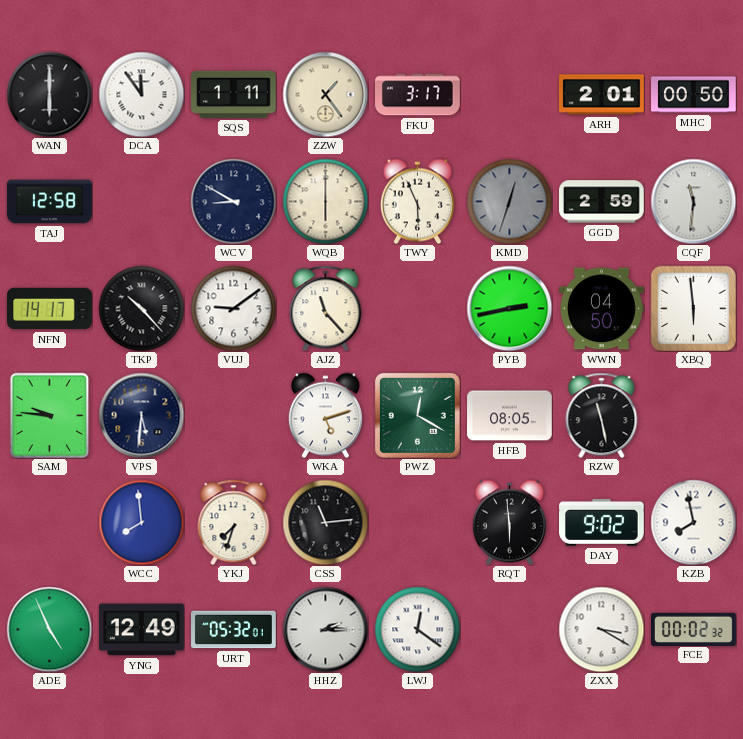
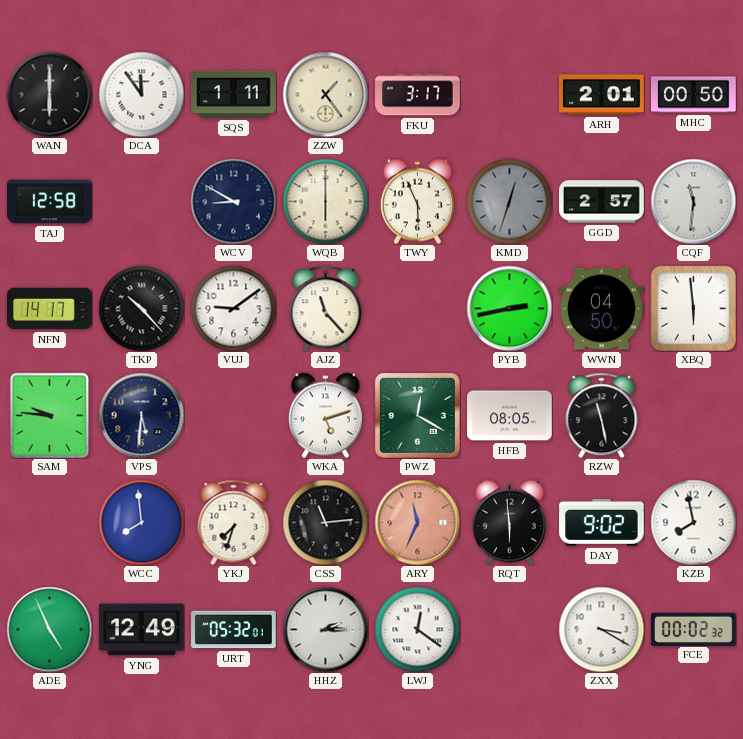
GGD: 2:59 -> 2:57 (602, 202)
ARY: none -> 11:34 (417, 522)
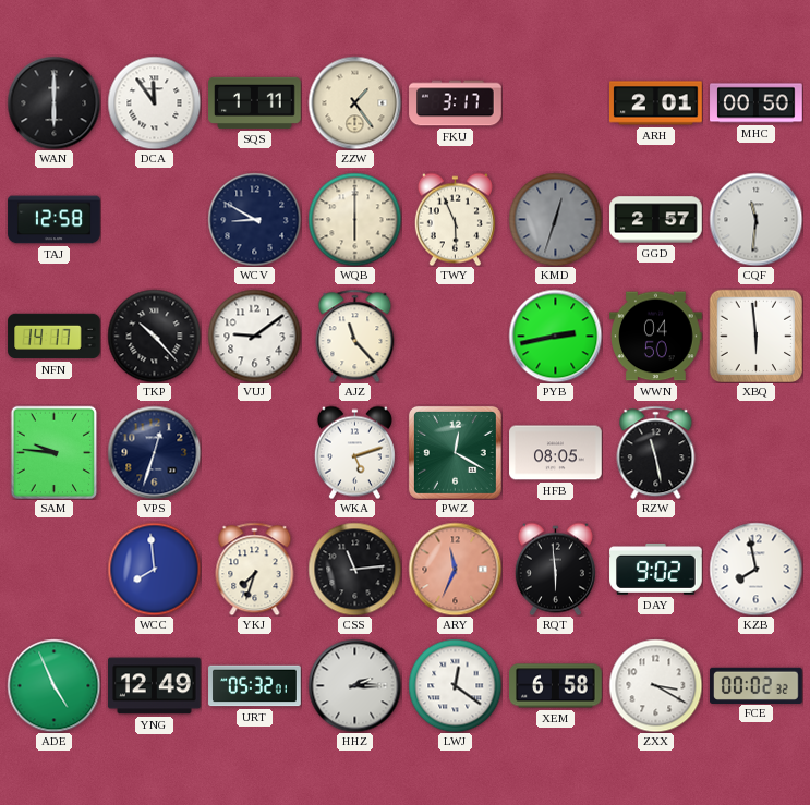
VPS: 5:31 -> 12:33 (154, 452)
XEM: none -> 6:58 (556, 686)
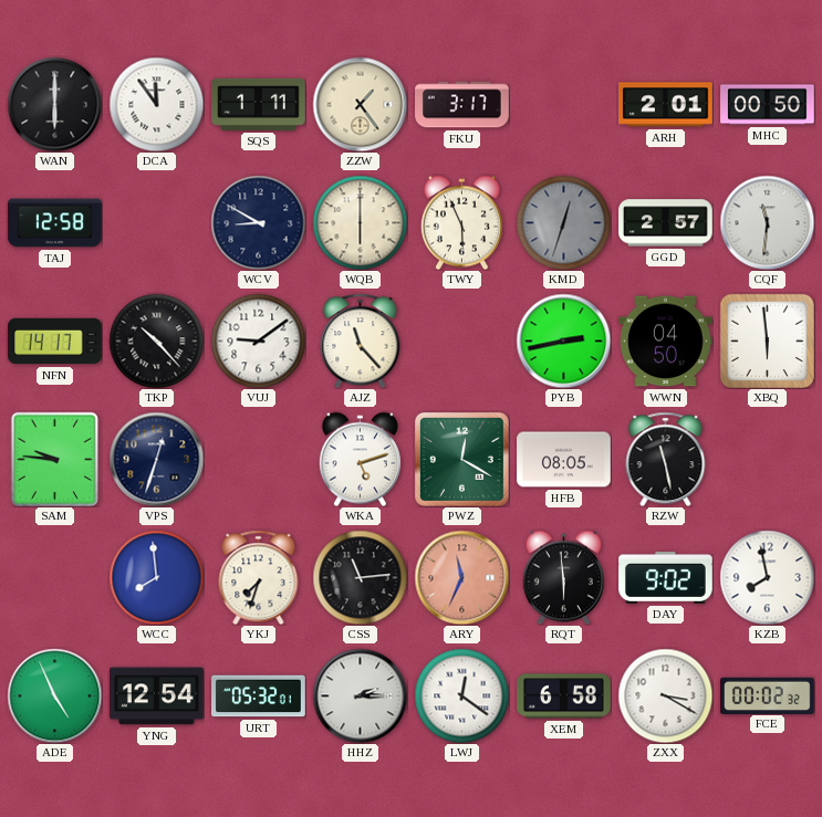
YNG: 12:49 -> 12:54 (157, 696)
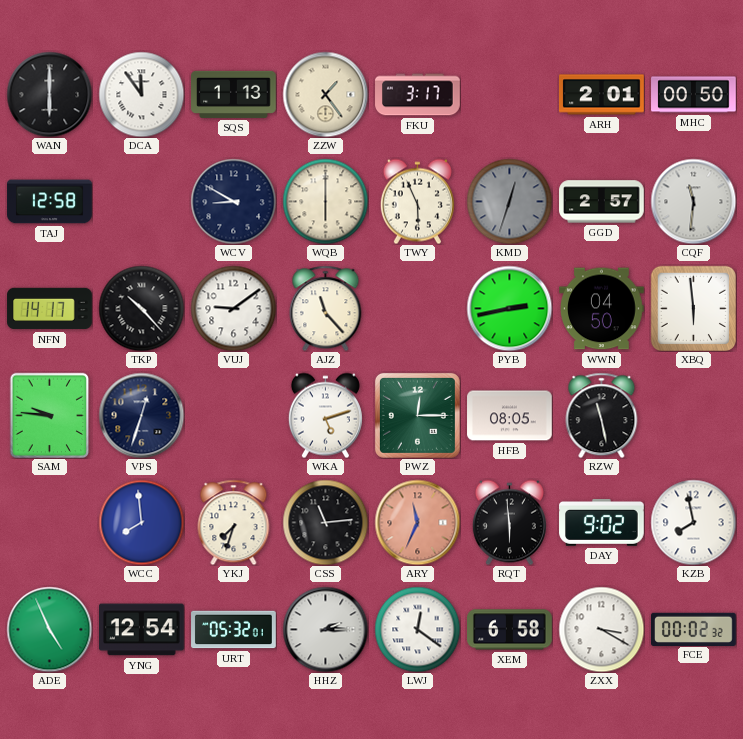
SQS: 1:11 -> 1:13 (234, 94)
PWZ: 12:20 -> 12:15 (417, 415)
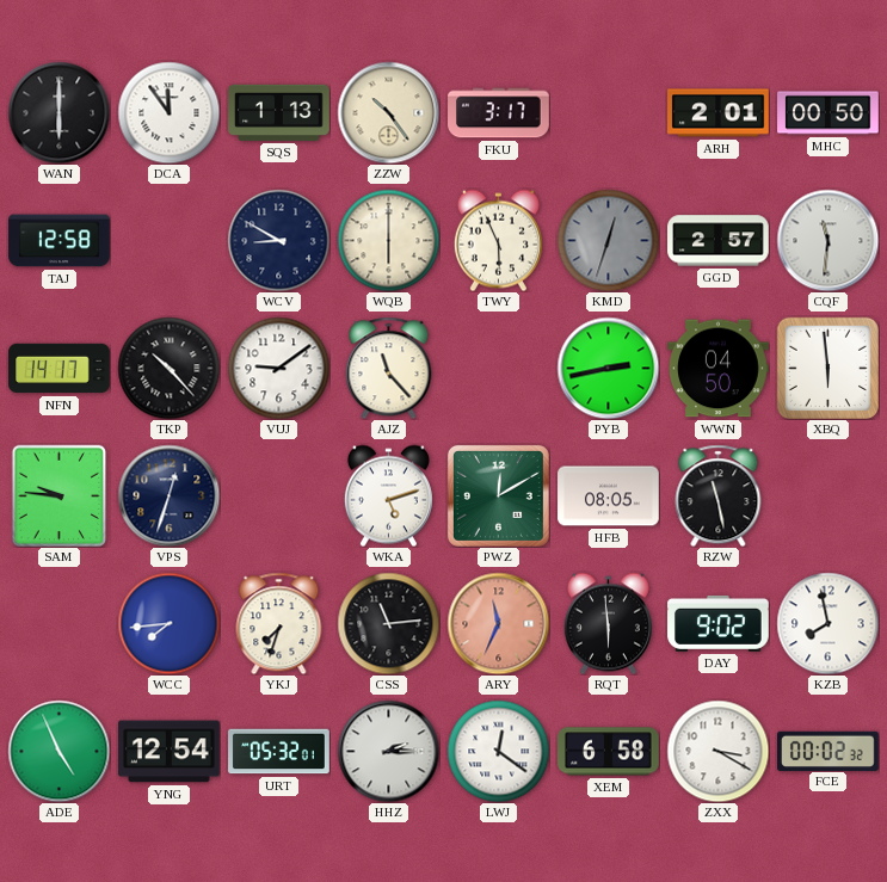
ZZW: 1:24 -> 10:24 (388, 112)
PWZ: 12:15 -> 12:10 (498, 495)
WCC: 7:59 -> 7:44 (168, 623)
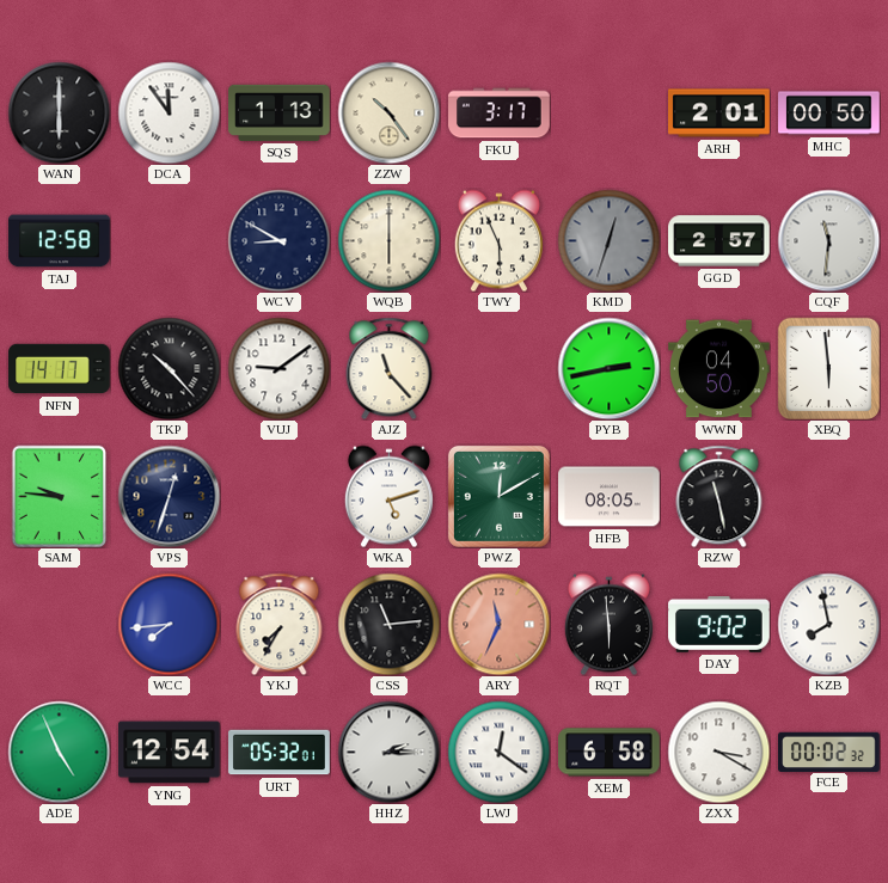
YKJ: 7:33 -> 7:35 (280, 624)
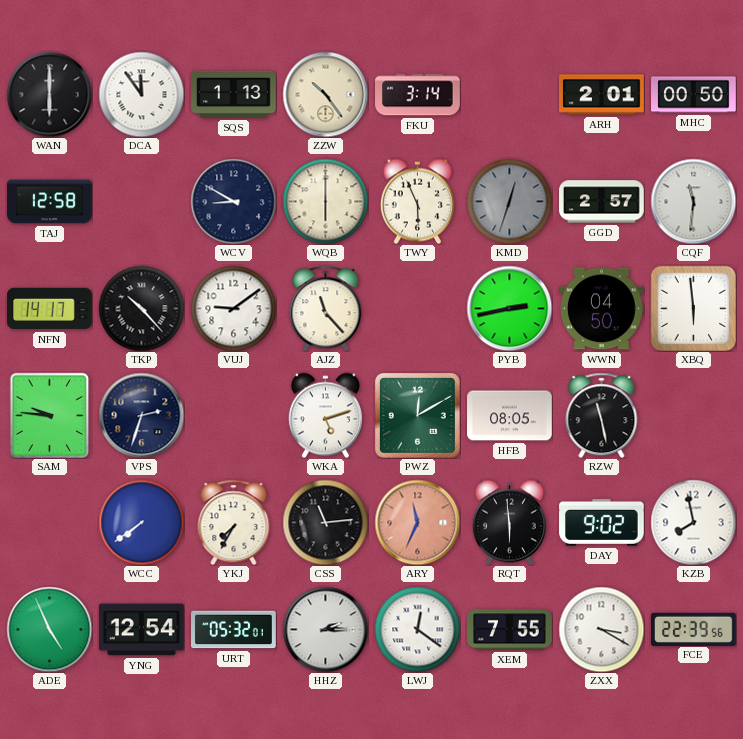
FKU: 3:17 -> 3:14 (418, 95)
VPS: 12:33 -> 2:33 (141, 415)
WCC: 7:44 -> 7:39 (141, 522)
XEM: 6:58 -> 7:55 (510, 630)
FCE: 00:02 -> 22:39 (694, 629)
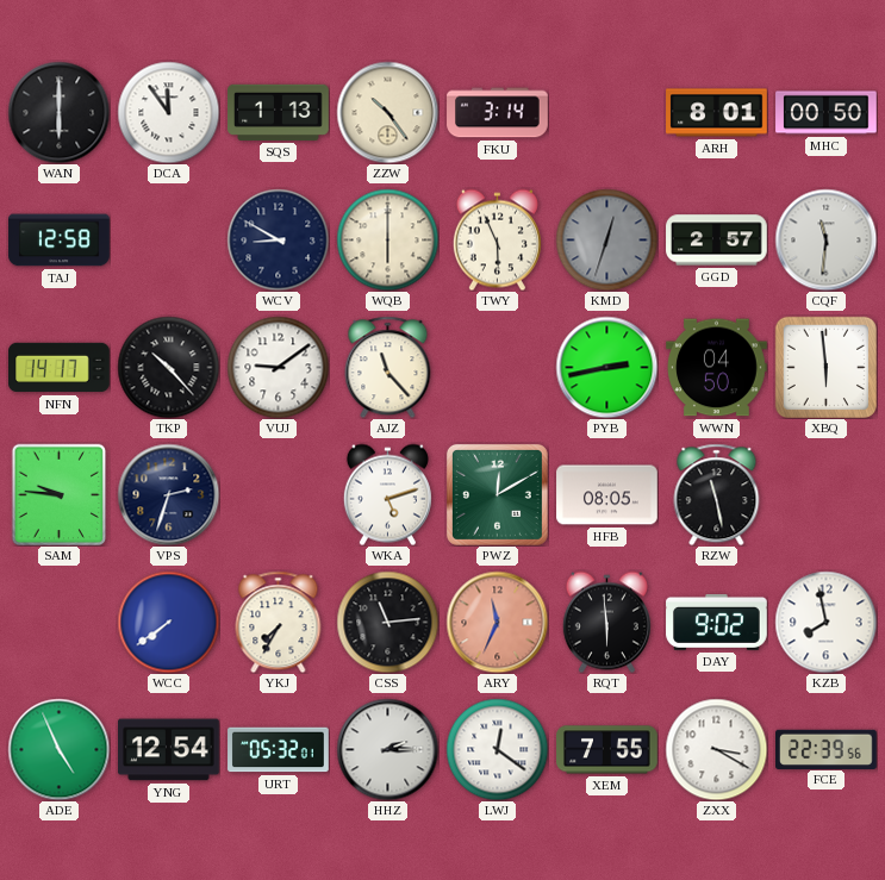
ARH: 2:01 -> 8:01 (717, 113)
